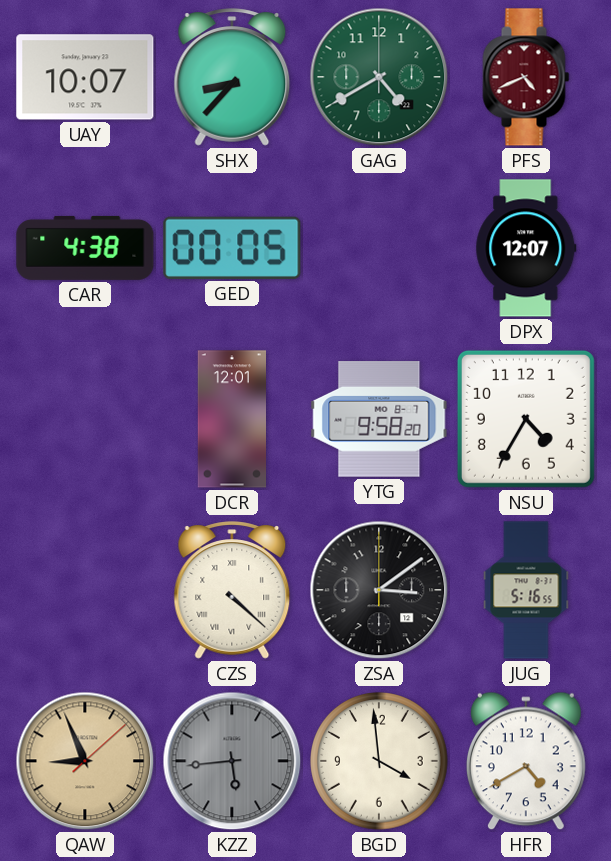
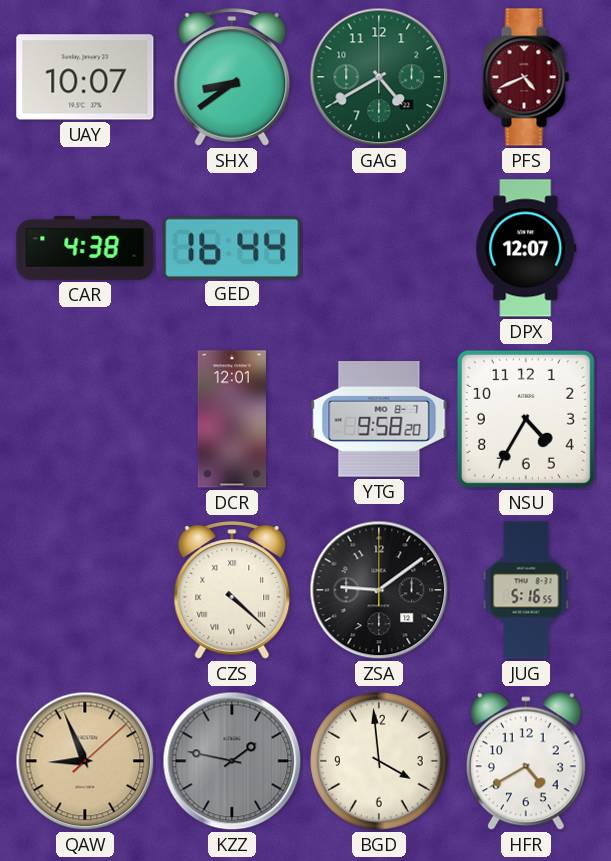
SHX: 8:37 -> 8:39 (232, 77)
GED: 00:05 -> 16:44 (232, 248)
ZSA: 3:09 -> 9:09 (379, 590)
KZZ: 5:44 -> 1:47 (232, 761)
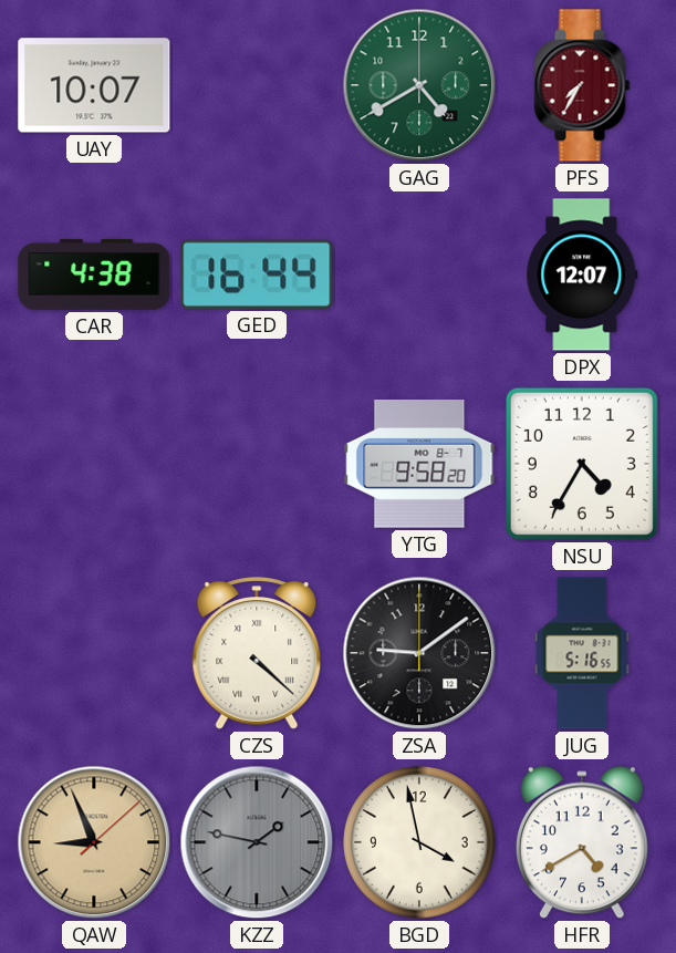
SHX: 8:39 -> none (232, 77)
PFS: 4:41 -> 7:35 (582, 85)
DCR: 12:01 -> none (231, 419)
BGD: 3:59 -> 3:58 (419, 842)
